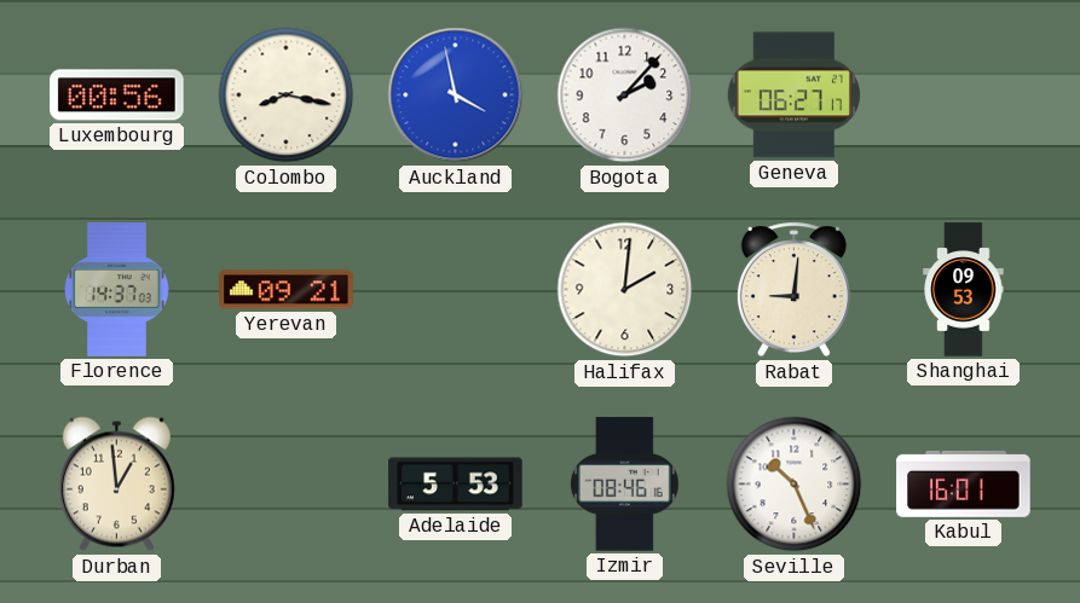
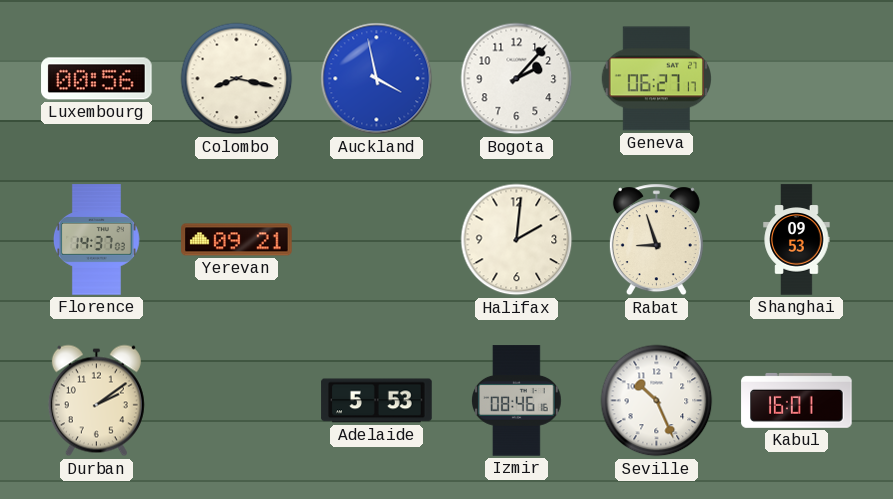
Rabat: 9:01 -> 8:57 (656, 240)
Durban: 12:59 -> 2:09 (96, 401)
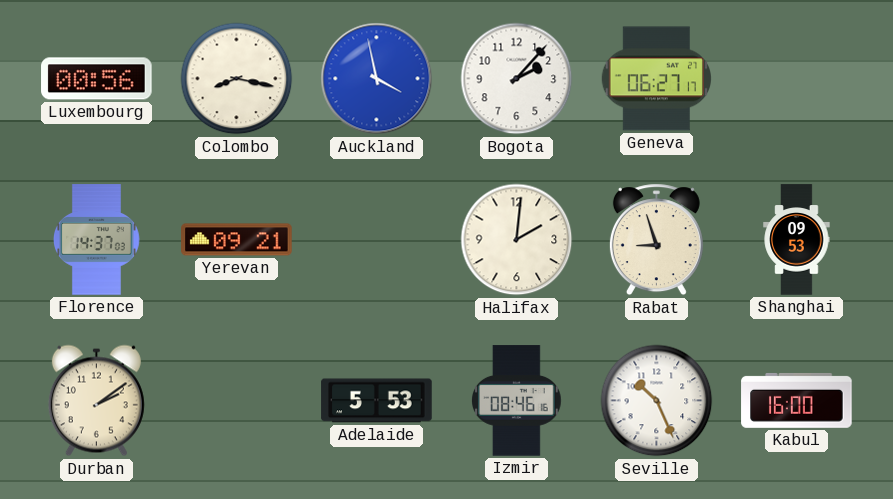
Kabul: 16:01 -> 16:00 (797, 400)
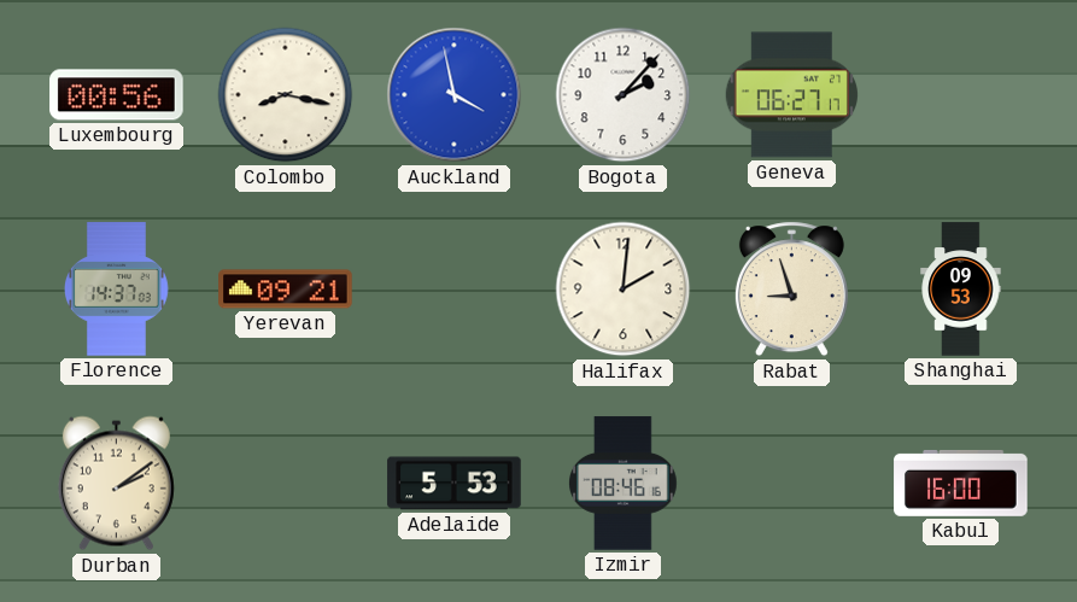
Seville: 10:26 -> none (657, 401)
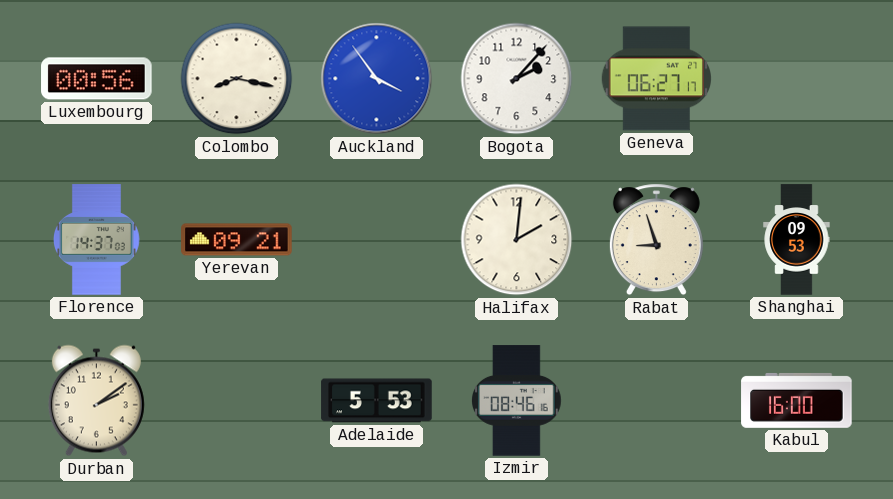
Auckland: 3:58 -> 3:54 (377, 79)
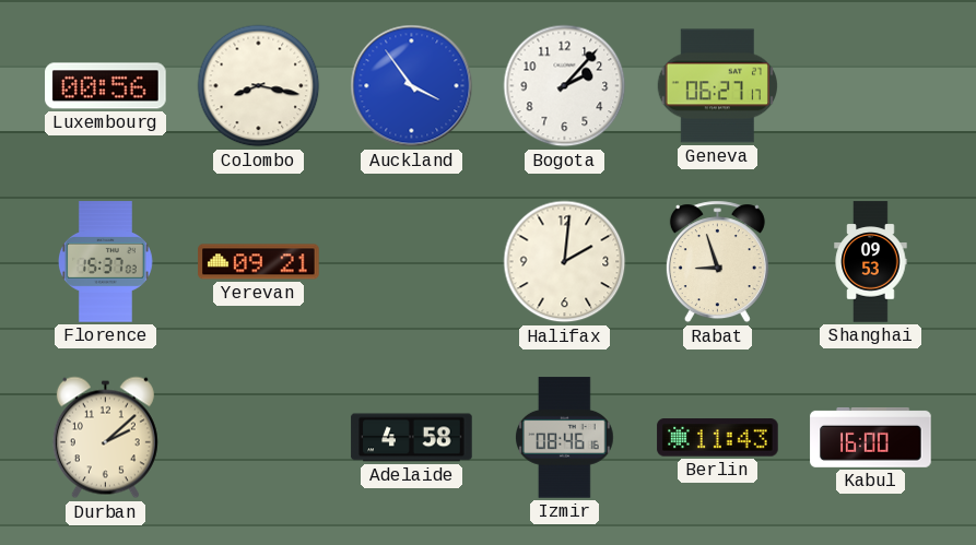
Florence: 14:37 -> 15:37 (106, 262)
Durban: 2:09 -> 2:08 (105, 438)
Adelaide: 5:53 -> 4:58 (412, 438)
Berlin: none -> 11:43 (718, 438)
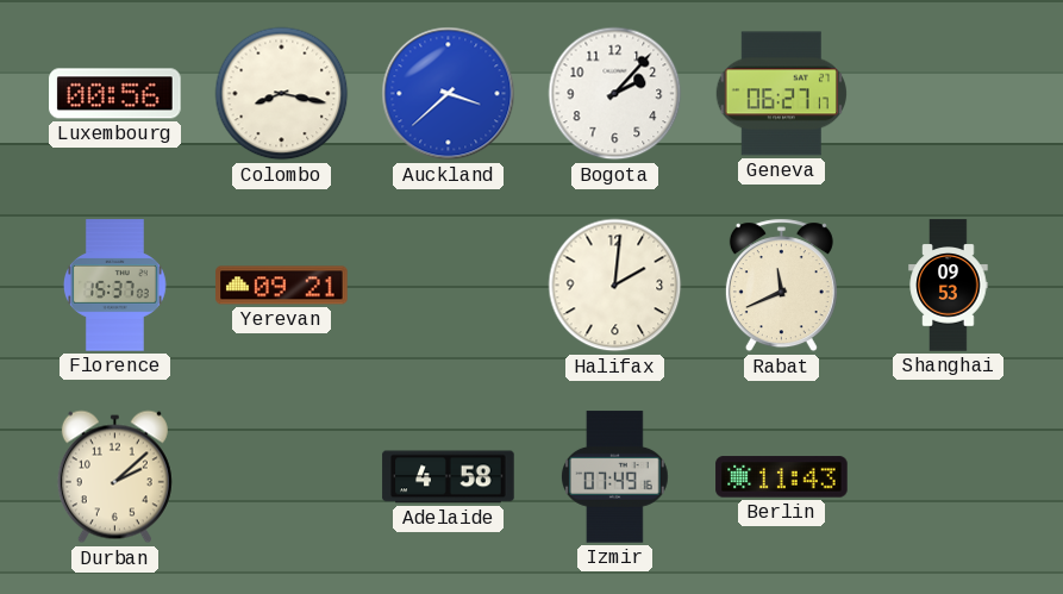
Auckland: 3:54 -> 3:38 (449, 94)
Rabat: 8:57 -> 11:41 (781, 286)
Izmir: 08:46 -> 07:49 (615, 477)
Kabul: 16:00 -> none (871, 437)
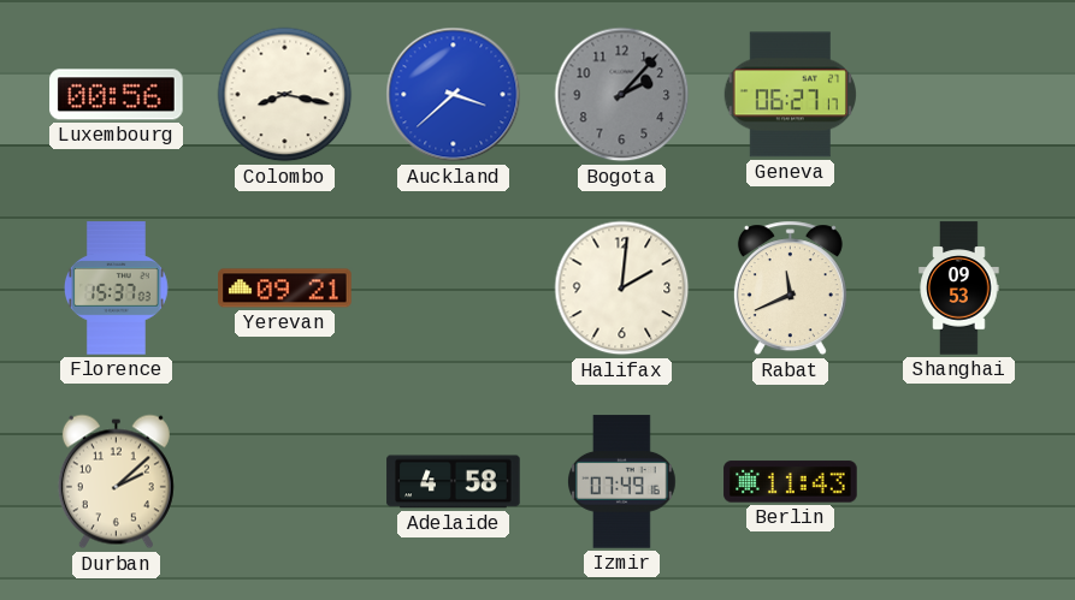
Bogota dial: white -> grey (622, 95)
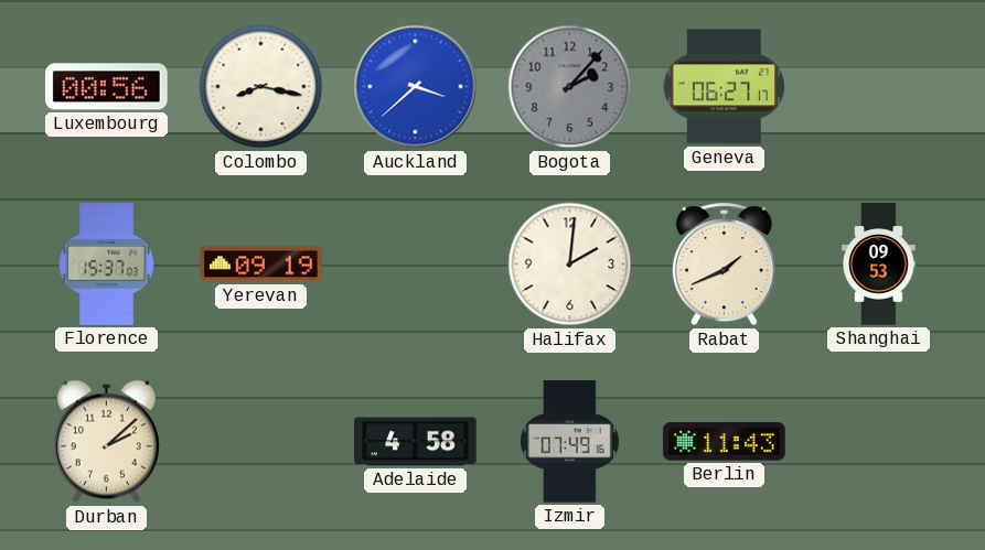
Yerevan: 09:21 -> 09:19 (261, 265)
Rabat: 11:41 -> 1:41 (724, 265)
